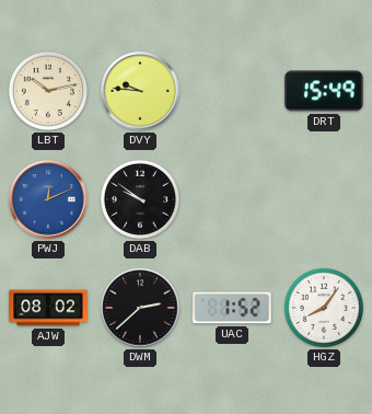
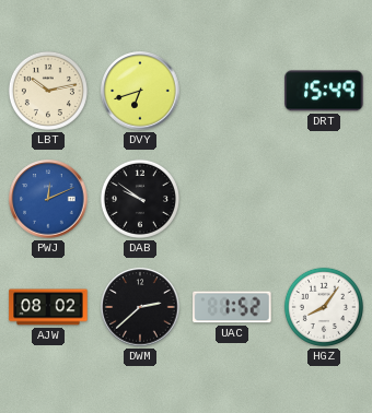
DVY: 9:46 -> 6:42 (140, 91)
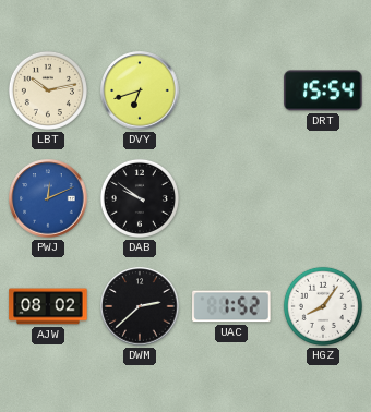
DRT: 15:49 -> 15:54 (323, 90)
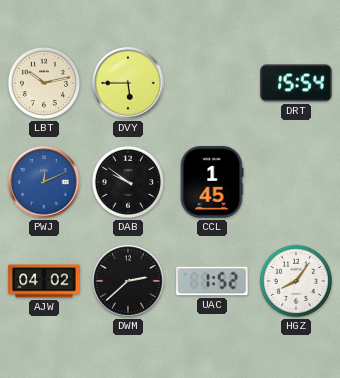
DVY: 6:42 -> 5:45 (128, 83)
CCL: none -> 1:45 (212, 182)
AJW: 08:02 -> 04:02 (44, 281)
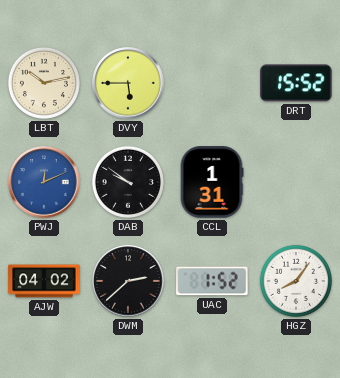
DRT: 15:54 -> 15:52 (296, 83)
CCL: 1:45 -> 1:31 (212, 182)
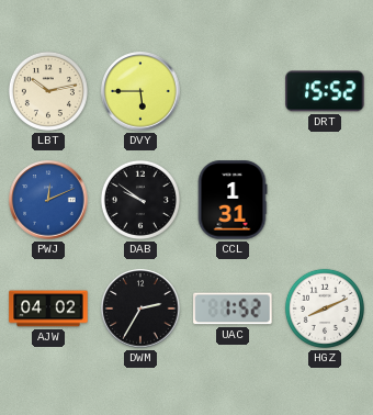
DWM: 2:38 -> 2:35 (140, 309)
HGZ: 8:06 -> 8:11 (325, 309)
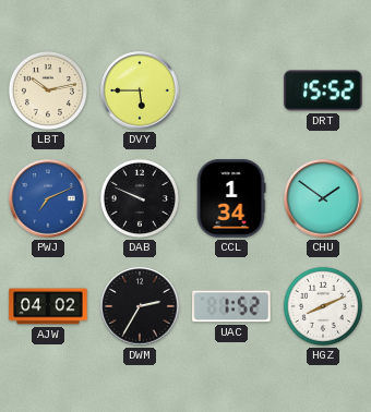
PWJ: 12:11 -> 7:11 (48, 198)
DAB: 9:51 -> 9:49 (140, 198)
CCL: 1:31 -> 1:34 (231, 198)
CHU: none -> 1:51 (323, 198)
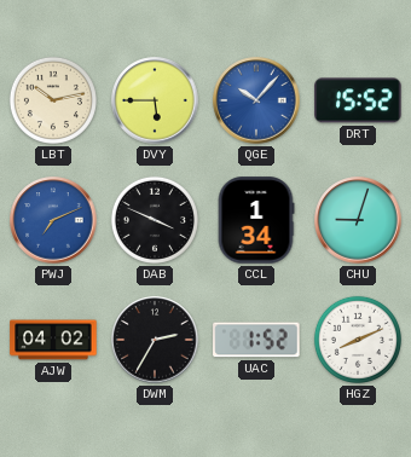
QGE: none -> 10:07 (256, 100)
DAB: 9:49 -> 3:49 (155, 220)
CHU: 1:51 -> 9:03 (358, 220)
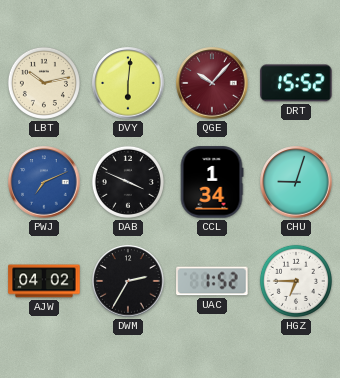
DVY: 5:45 -> 6:01 (128, 83)
QGE dial: blue -> burgundy (212, 83)
HGZ: 8:11 -> 6:45 (296, 281)
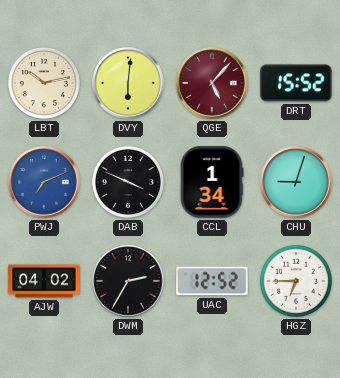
QGE: 10:07 -> 5:07 (212, 83)
UAC: 1:52 -> 12:52 (212, 281)
